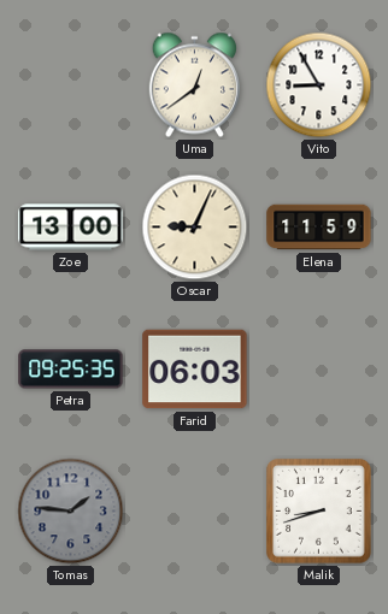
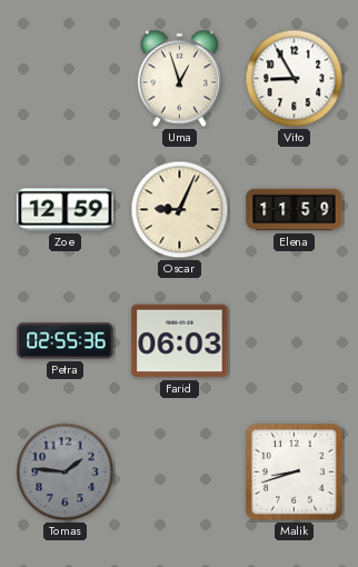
Uma: 12:39 -> 12:57 (179, 79)
Zoe: 13:00 -> 12:59 (66, 210)
Petra: 09:25 -> 02:55 (66, 341)
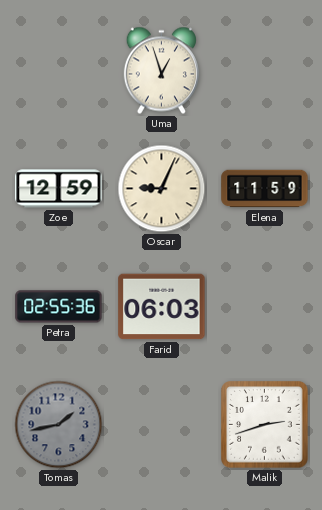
Vito: 8:55 -> none (295, 79)
Tomas: 1:46 -> 1:43 (59, 425)
Malik: 8:42 -> 2:42 (265, 425)
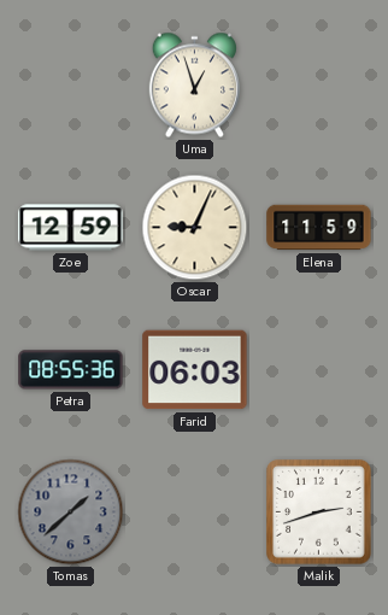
Petra: 02:55 -> 08:55 (71, 370)
Tomas: 1:43 -> 1:38 (71, 512)
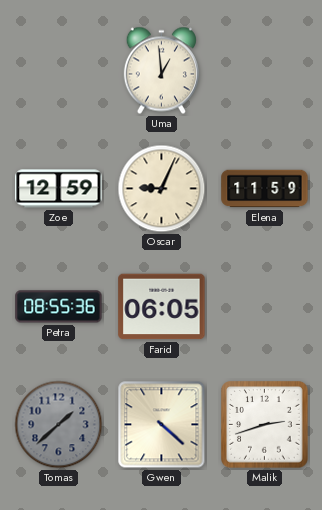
Uma: 12:57 -> 12:59 (161, 71)
Farid: 06:03 -> 06:05 (162, 307)
Gwen: none -> 4:22 (162, 425)
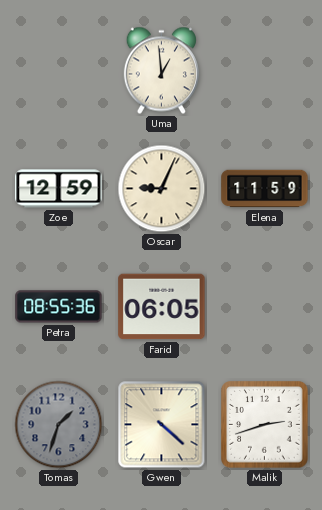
Tomas: 1:38 -> 1:33 (59, 425)
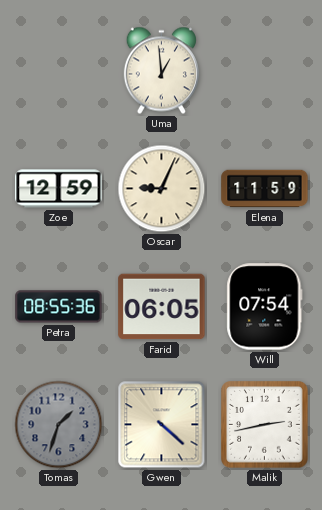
Will: none -> 07:54 (265, 307)
Malik: 2:42 -> 2:43 (265, 425)
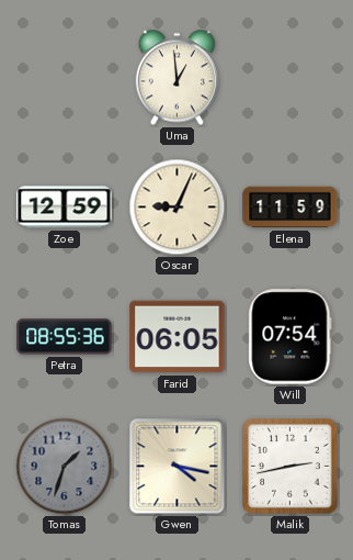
Gwen: 4:22 -> 4:17 (178, 467)
